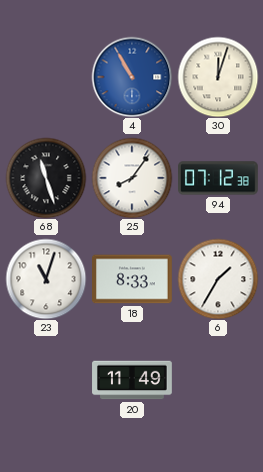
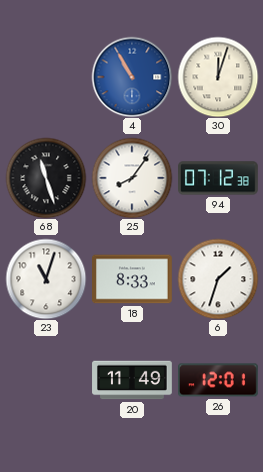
6: 1:35 -> 1:33 (218, 279)
26: none -> 12:01 (219, 380)
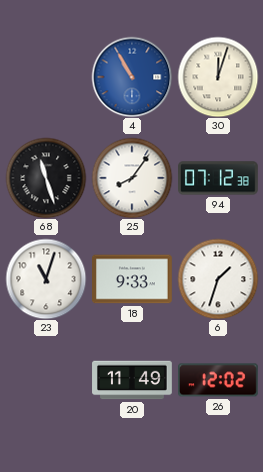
18: 8:33 -> 9:33 (133, 279)
26: 12:01 -> 12:02 (219, 380)
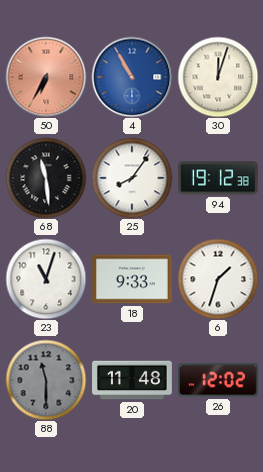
50: none -> 6:35 (46, 77)
68: 11:27 -> 11:29 (46, 178)
94: 07:12 -> 19:12 (219, 178)
88: none -> 11:30 (46, 380)
20: 11:49 -> 11:48 (132, 380)
